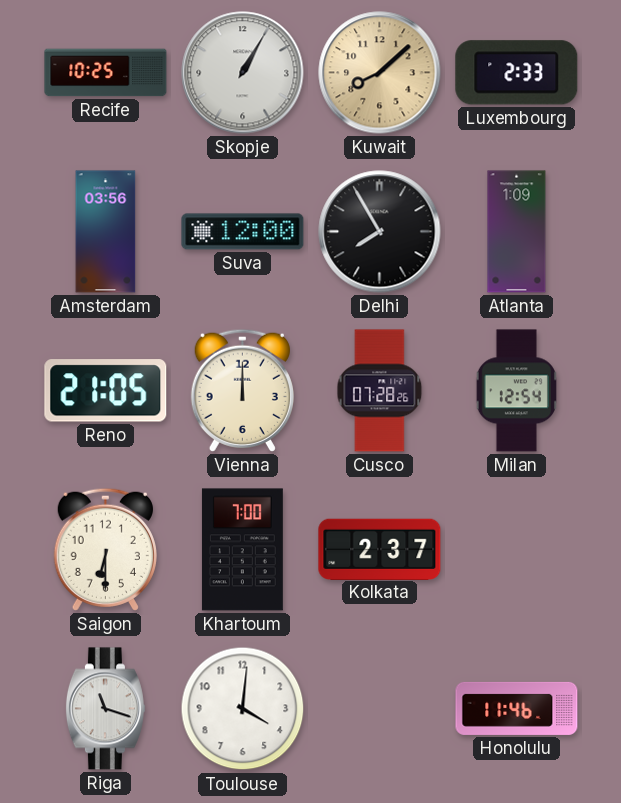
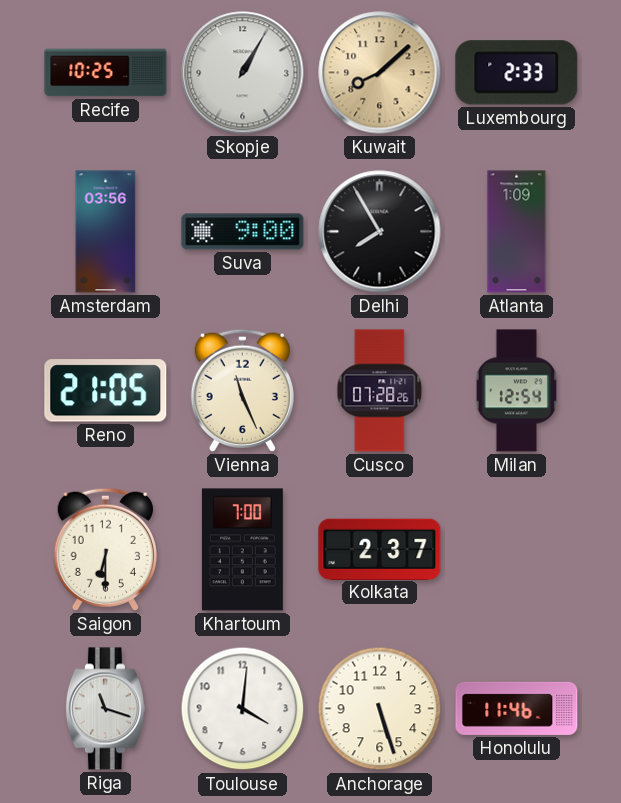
Suva: 12:00 -> 9:00 (243, 232)
Vienna: 12:00 -> 11:26 (242, 390)
Anchorage: none -> 5:27 (380, 709)
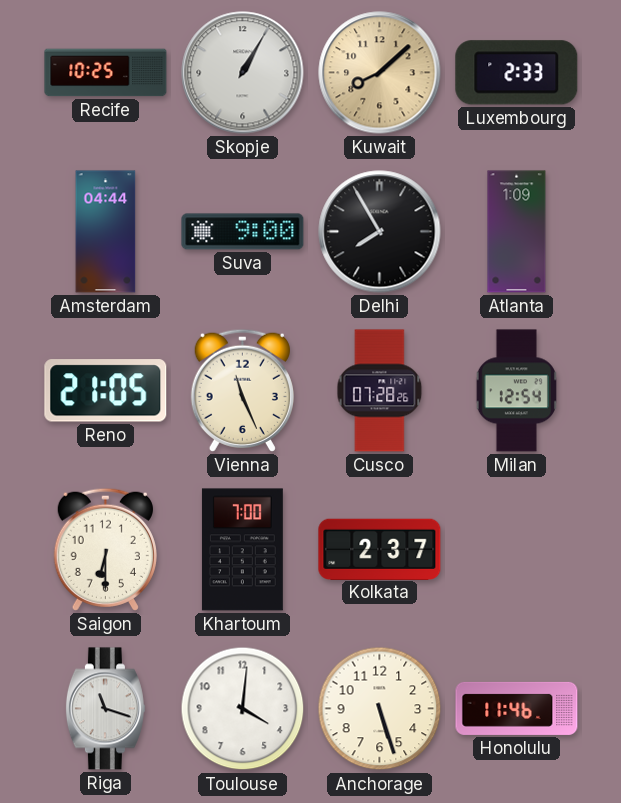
Amsterdam: 03:56 -> 04:44 (106, 232)
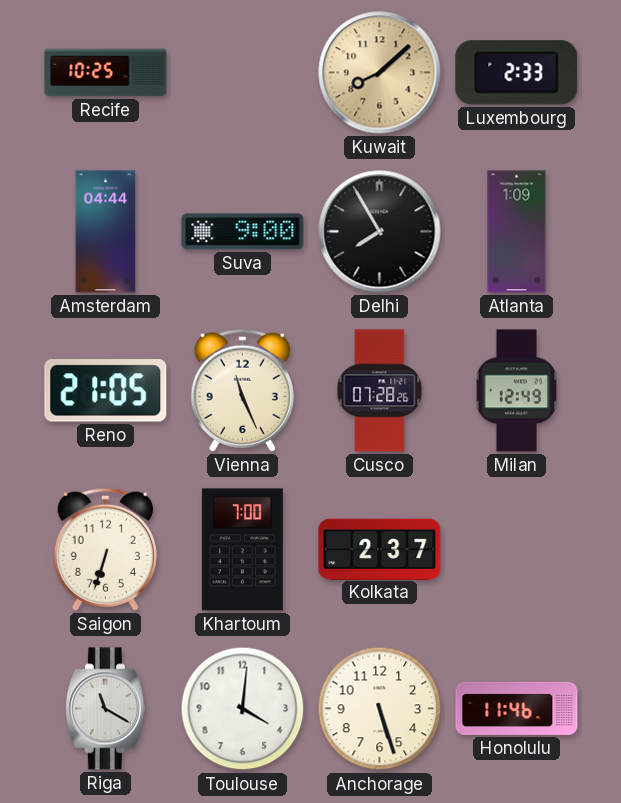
Skopje: 1:05 -> none (243, 73)
Milan: 12:54 -> 12:49 (516, 391)
Saigon: 6:30 -> 6:33 (105, 549)
Riga: 11:18 -> 11:20 (105, 709)
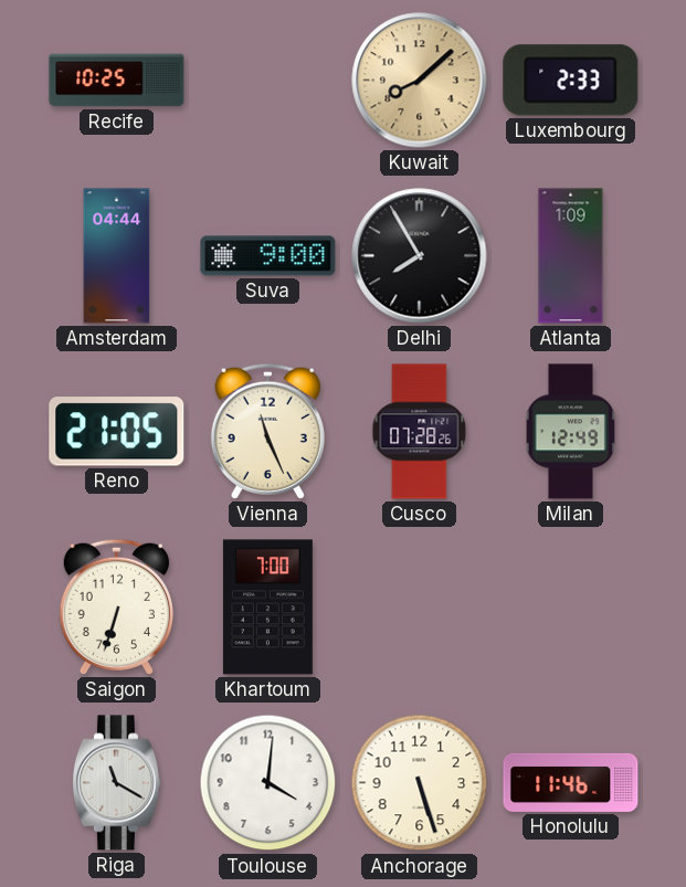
Kolkata: 2:37 -> none (380, 549)
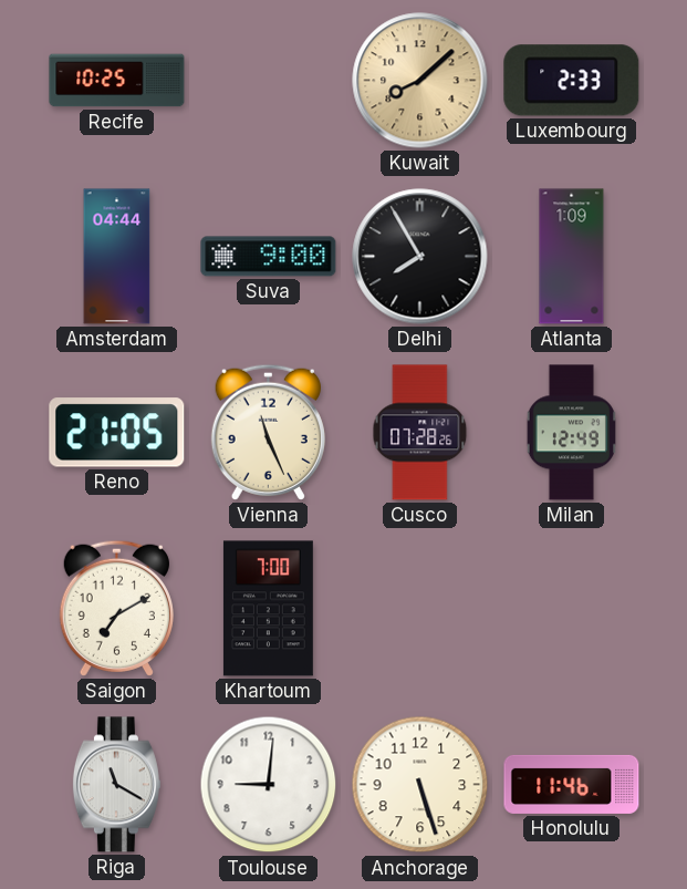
Saigon: 6:33 -> 7:10 (116, 608)
Toulouse: 4:01 -> 9:01 (269, 785)
